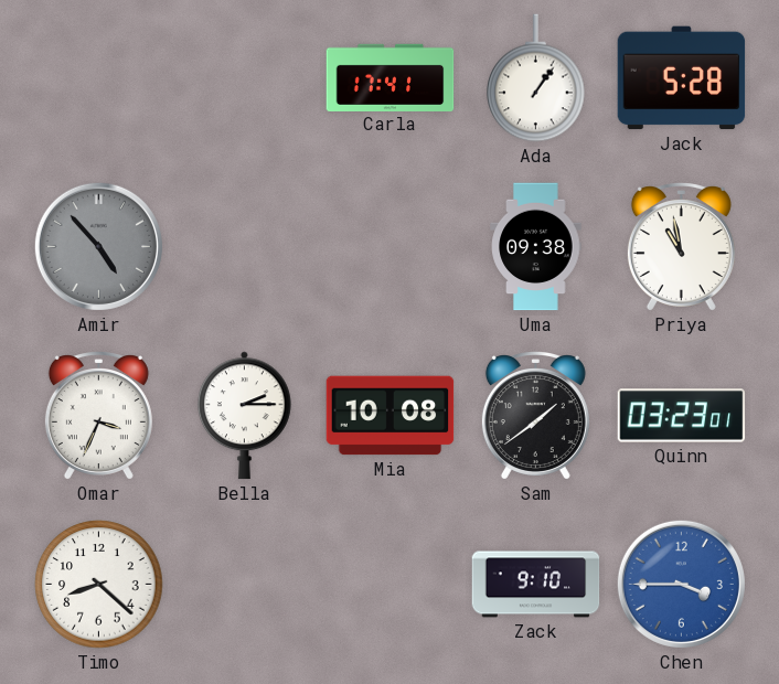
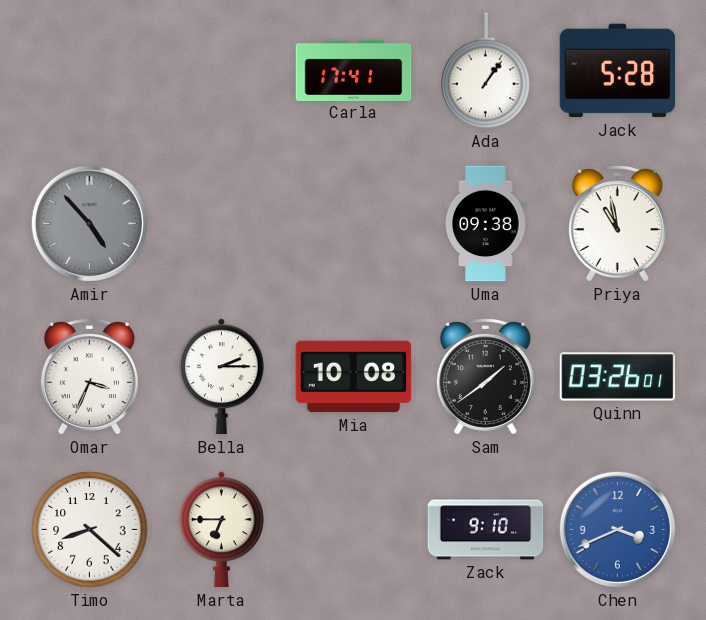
Quinn: 03:23 -> 03:26 (618, 377)
Marta: none -> 6:45 (221, 530)
Chen: 3:45 -> 3:41 (617, 529)
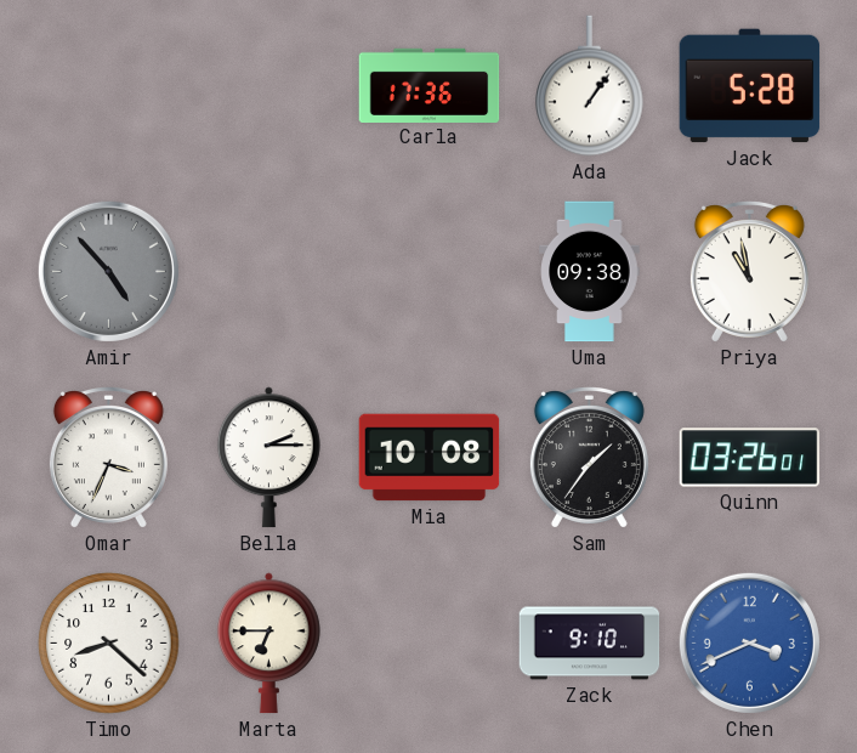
Carla: 17:41 -> 17:36 (430, 85)
Sam: 1:39 -> 1:36 (589, 458)
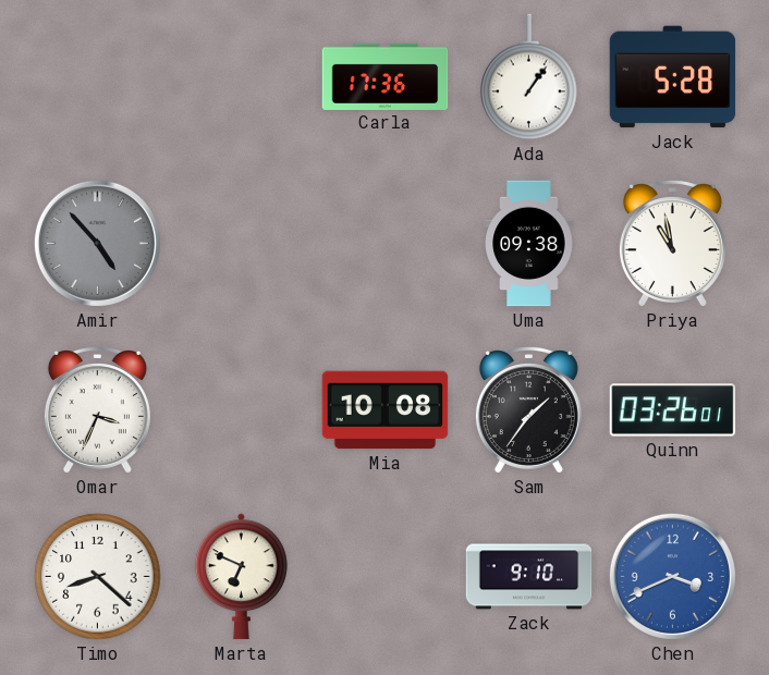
Bella: 2:15 -> none (268, 458)
Marta: 6:45 -> 6:49 (241, 577)
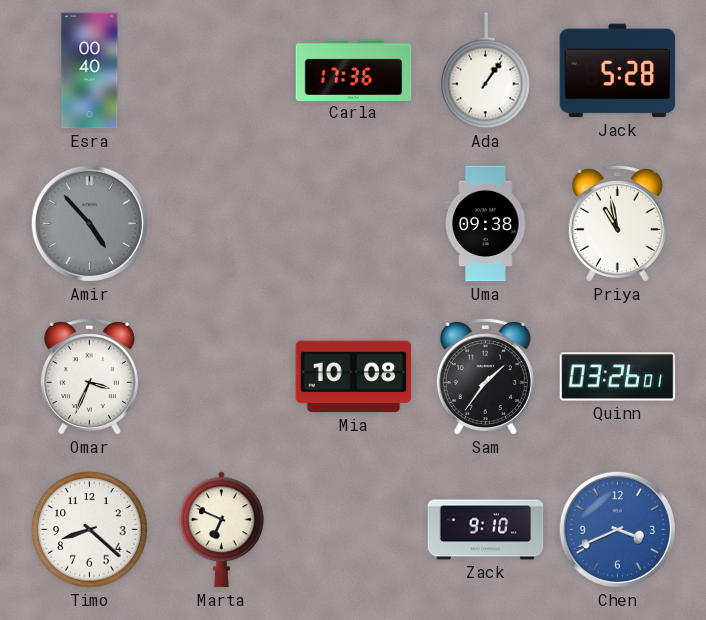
Esra: none -> 00:40 (90, 71)
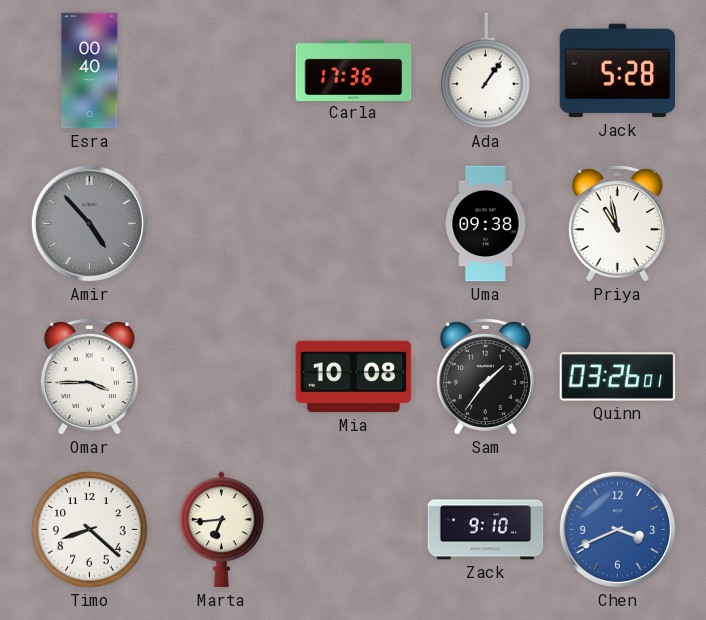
Omar: 3:34 -> 3:45 (89, 377)
Marta: 6:49 -> 6:44 (221, 530)
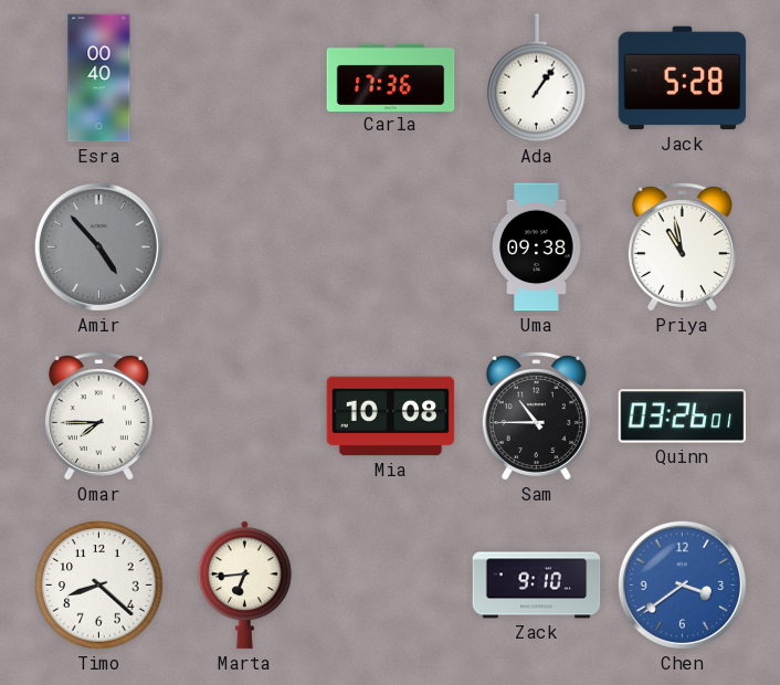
Omar: 3:45 -> 7:45 (98, 417)
Sam: 1:36 -> 10:45 (536, 417)
Chen: 3:41 -> 3:39 (682, 584)
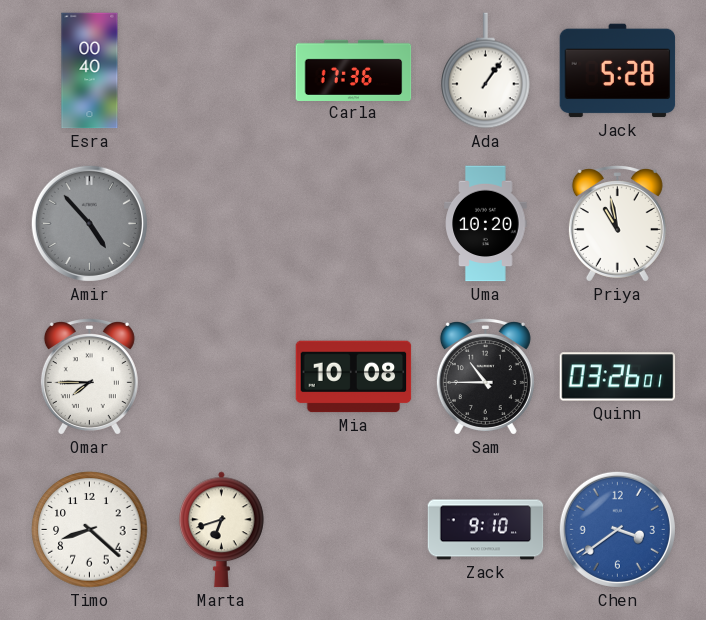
Uma: 09:38 -> 10:20 (486, 224)
Marta: 6:44 -> 6:42 (221, 530)
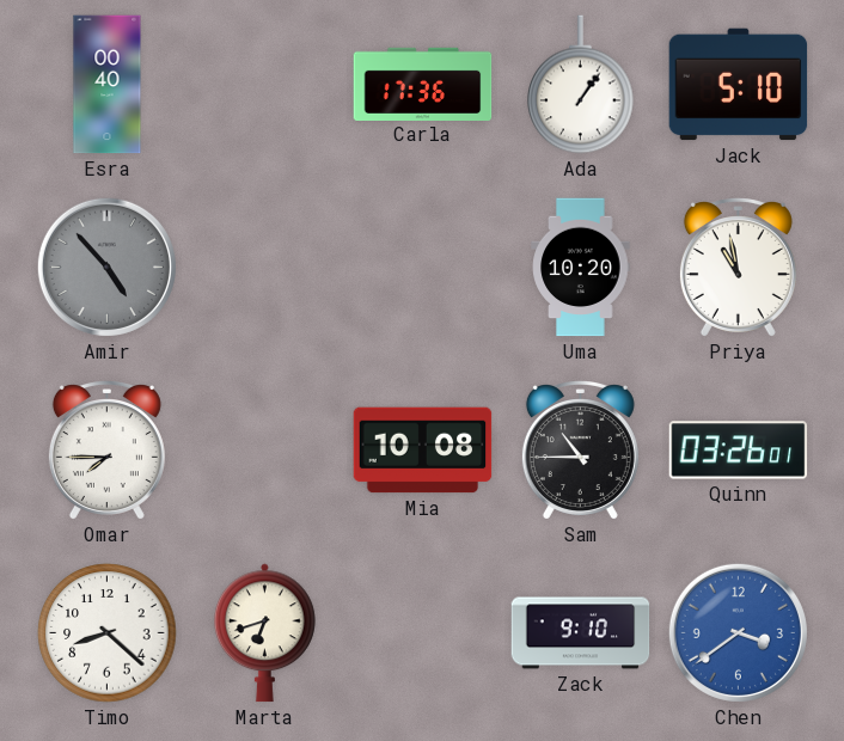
Jack: 5:28 -> 5:10 (739, 85)
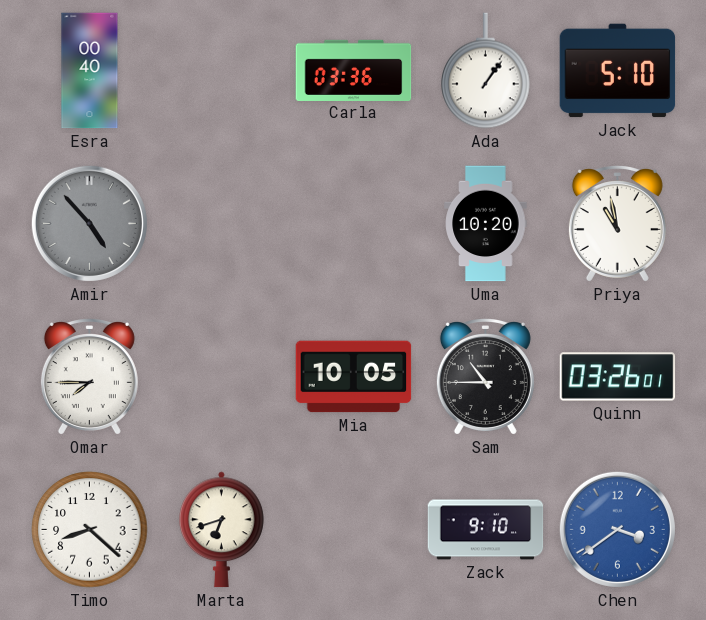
Carla: 17:36 -> 03:36 (354, 70)
Mia: 10:08 -> 10:05 (354, 377)
